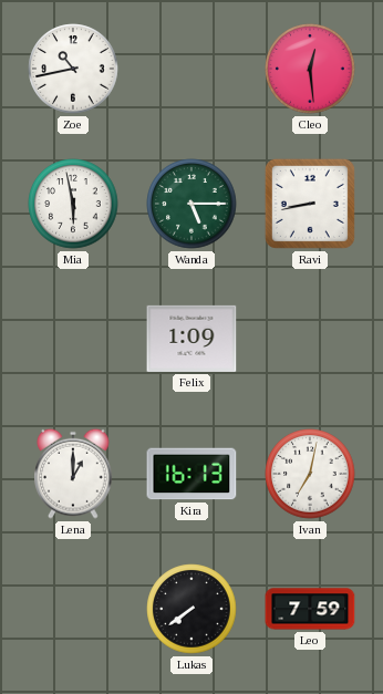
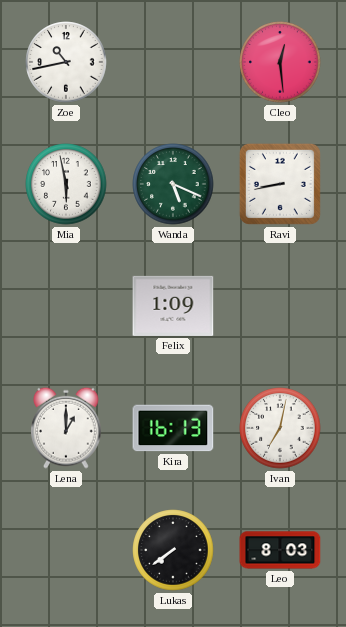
Wanda: 5:15 -> 5:19 (173, 184)
Leo: 7:59 -> 8:03 (280, 550)
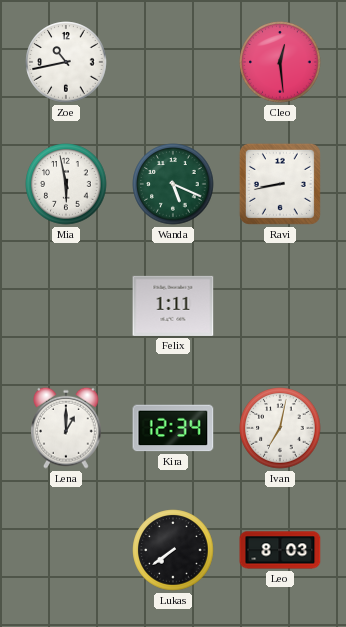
Felix: 1:09 -> 1:11 (173, 306)
Kira: 16:13 -> 12:34 (173, 428)
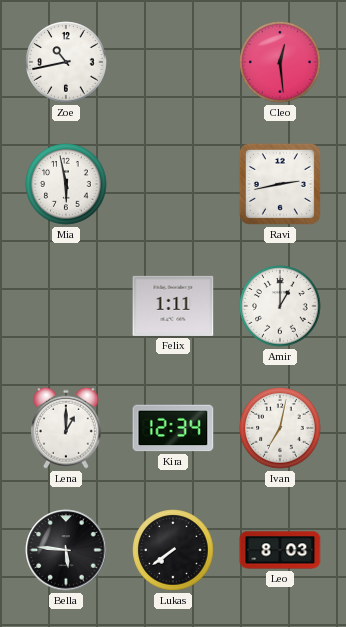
Wanda: 5:19 -> none (173, 184)
Ravi: 8:43 -> 2:43 (280, 184)
Amir: none -> 1:00 (280, 306)
Bella: none -> 5:46 (66, 550)
